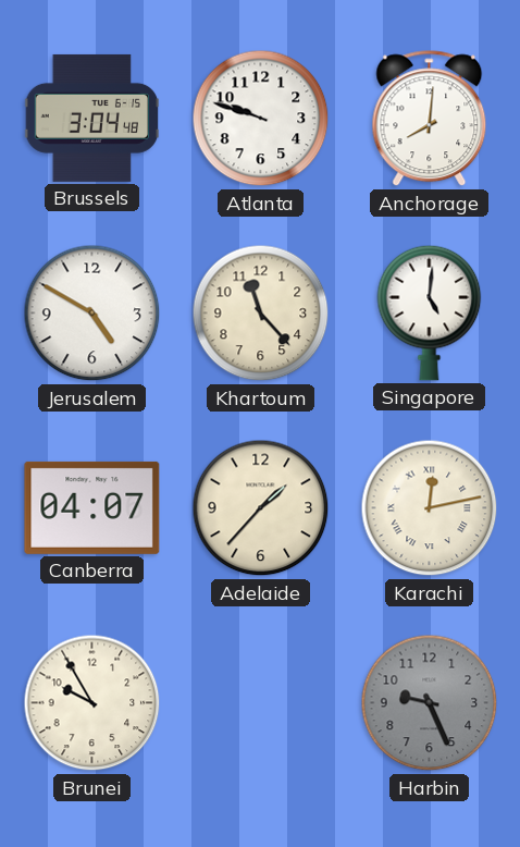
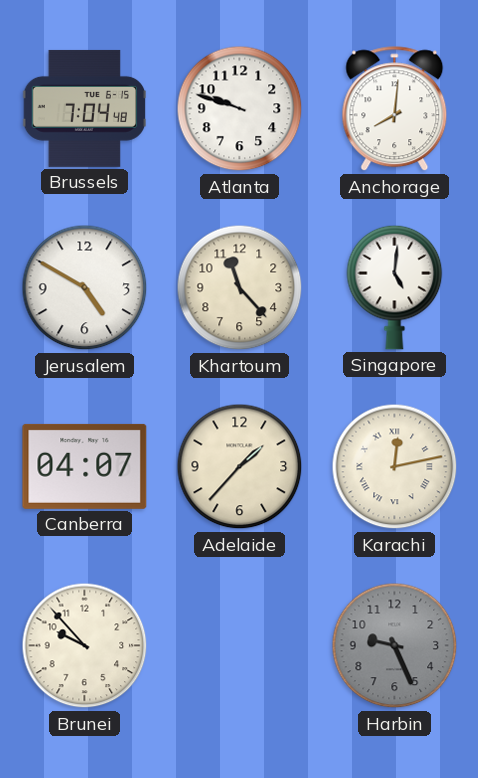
Brussels: 3:04 -> 7:04 (85, 108)
Brunei: 9:55 -> 9:53 (85, 646)
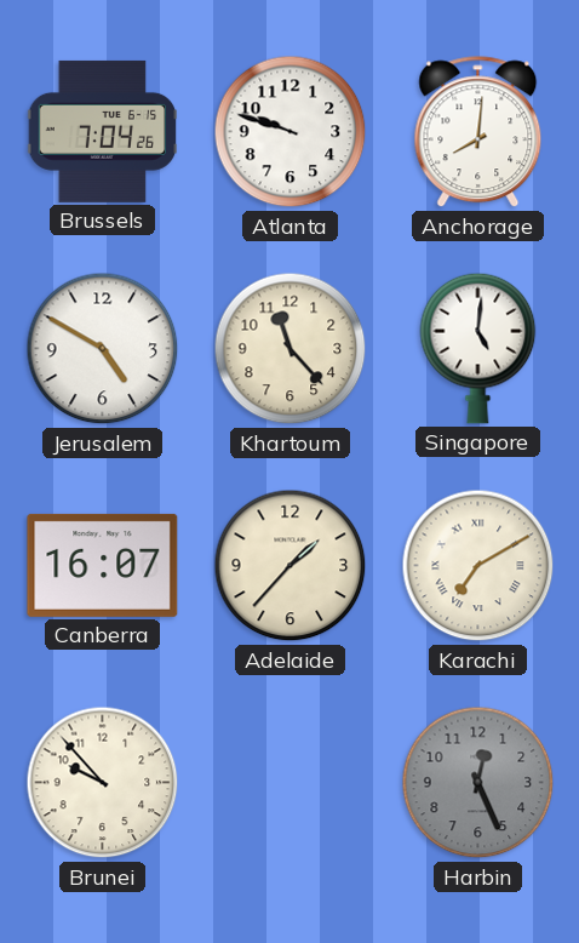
Brussels: 7:04:48 -> 7:04:26 (103, 131)
Canberra: 04:07 -> 16:07 (103, 565)
Karachi: 12:13 -> 7:10 (478, 566)
Harbin: 9:26 -> 12:26 (478, 783)
